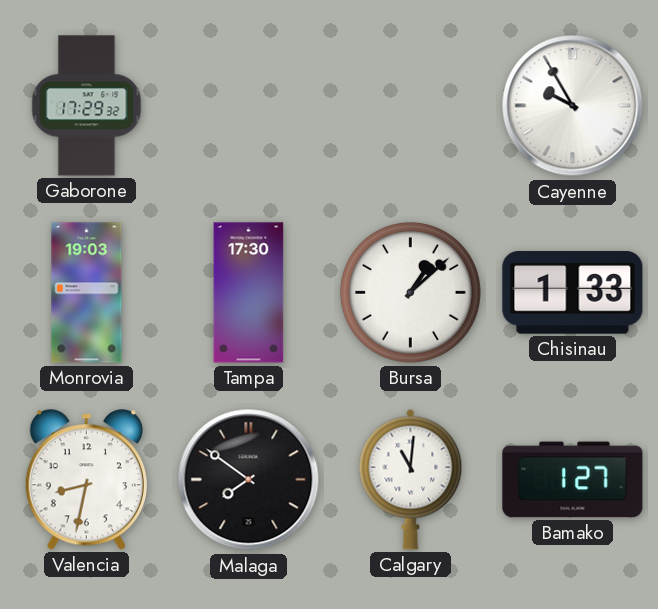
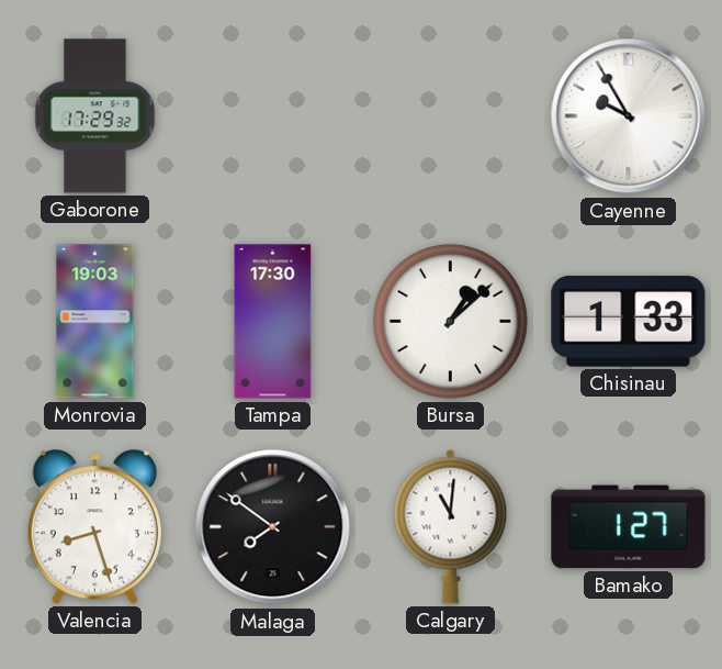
Valencia: 8:32 -> 8:27 (94, 527)
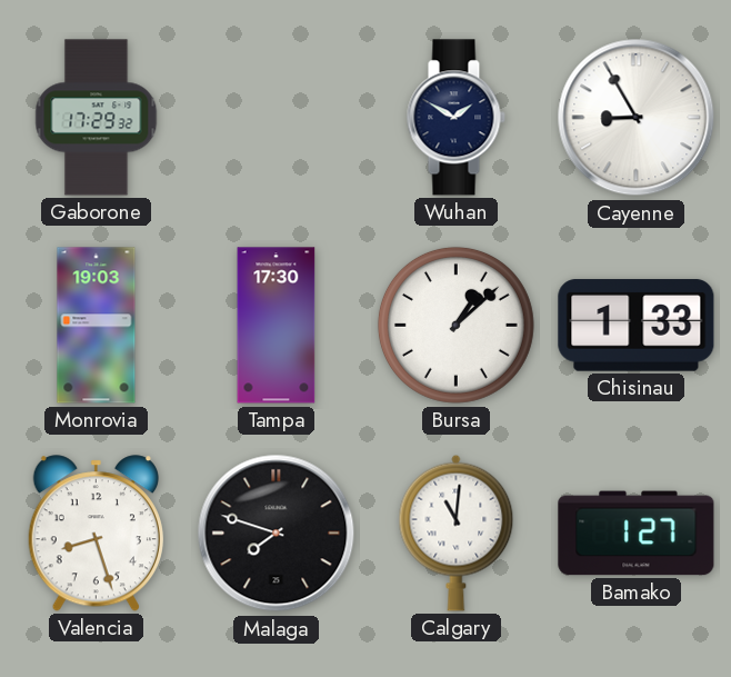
Wuhan: none -> 1:50 (455, 118)
Cayenne: 9:55 -> 8:55 (637, 118)
Malaga: 7:51 -> 7:48 (277, 534)
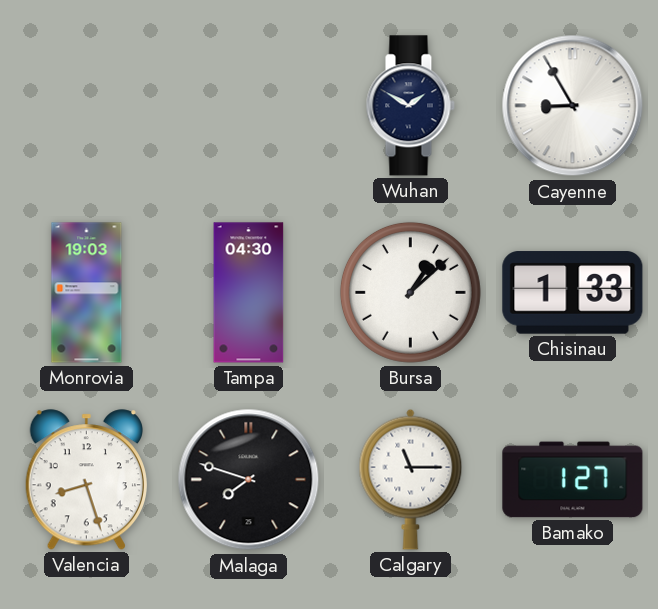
Gaborone: 17:29 -> none (97, 118)
Tampa: 17:30 -> 04:30 (249, 293)
Calgary: 11:01 -> 11:15 (411, 479)
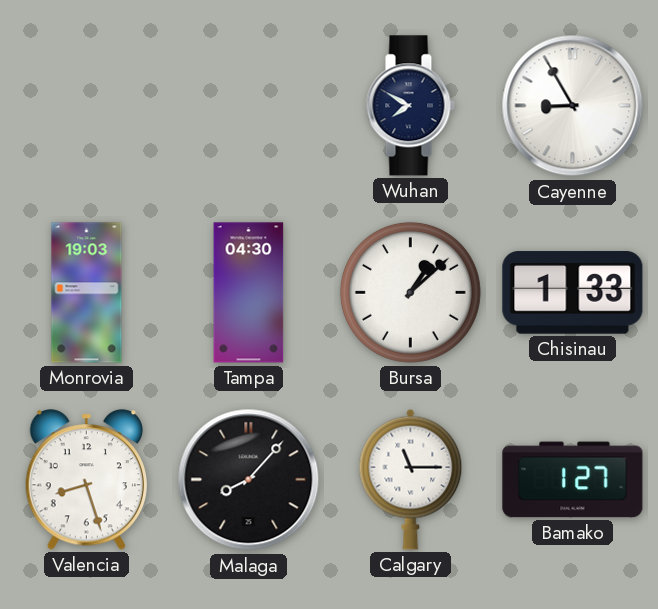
Wuhan: 1:50 -> 7:50 (410, 106)
Malaga: 7:48 -> 8:07 (249, 480)
